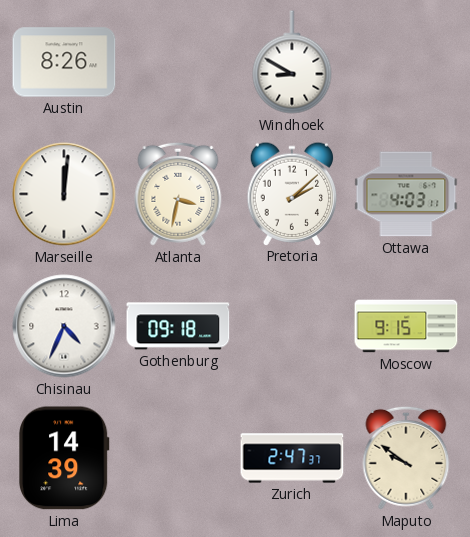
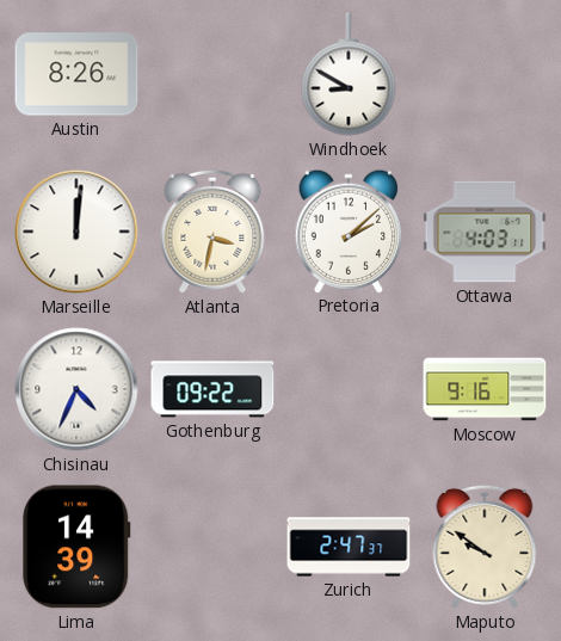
Gothenburg: 09:18 -> 09:22 (212, 389)
Moscow: 9:15 -> 9:16 (485, 389)
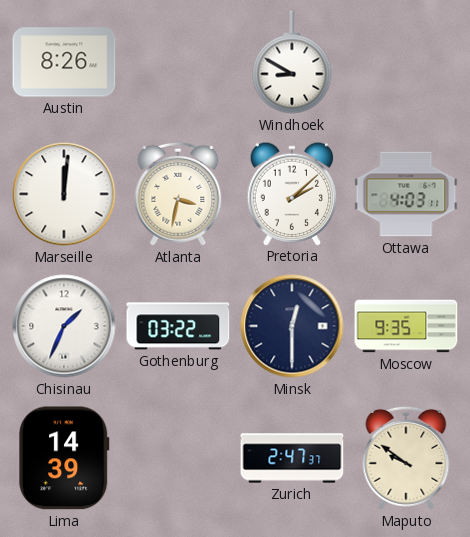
Chisinau: 4:34 -> 1:34 (64, 326)
Gothenburg: 09:22 -> 03:22 (178, 326)
Minsk: none -> 12:30 (292, 326)
Moscow: 9:16 -> 9:35 (406, 326)
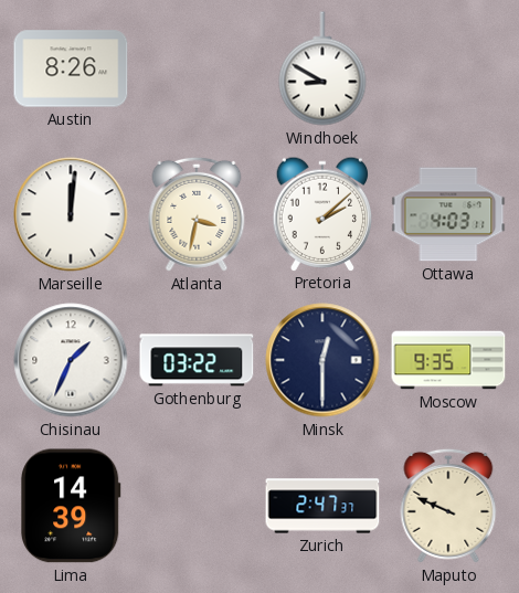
Maputo: 9:51 -> 9:49 (448, 506)
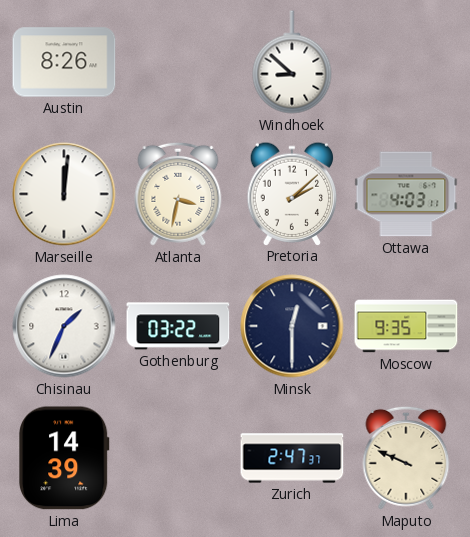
Windhoek: 8:50 -> 8:52 (292, 62)
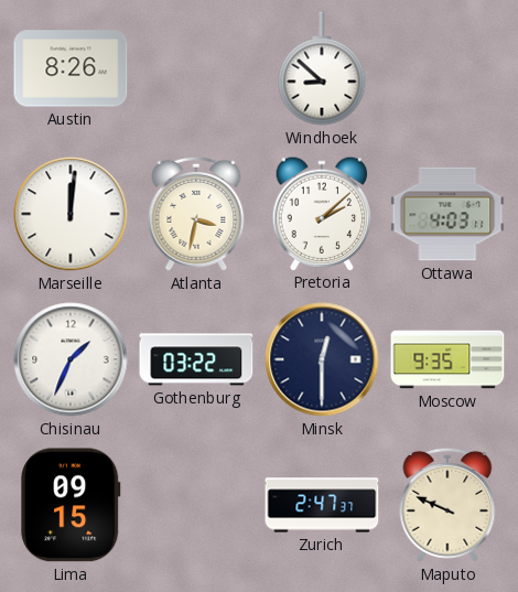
Lima: 14:39 -> 09:15 (71, 505)
